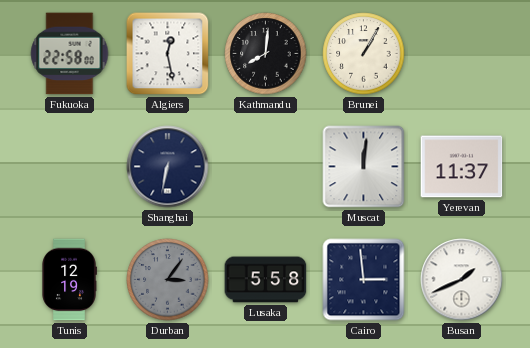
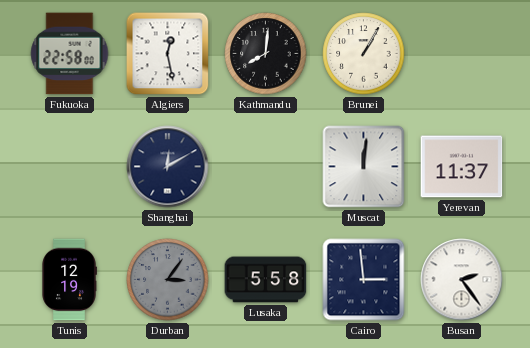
Shanghai: 6:32 -> 12:10 (168, 167)
Busan: 1:41 -> 2:24 (462, 280)
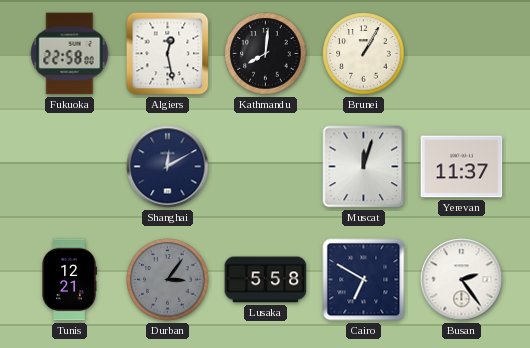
Muscat: 12:01 -> 12:03 (364, 167)
Tunis: 12:19 -> 12:21 (69, 280)
Cairo: 2:59 -> 6:50 (364, 280)
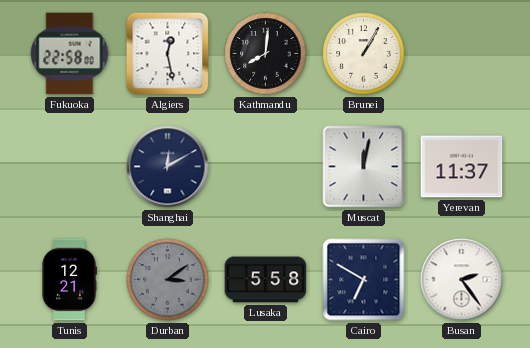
Muscat: 12:03 -> 12:02 (364, 167)
Durban: 3:06 -> 3:09 (168, 280)
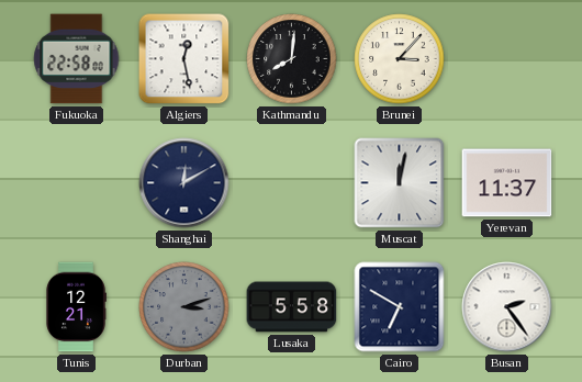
Brunei: 1:05 -> 3:07 (400, 59)
Durban: 3:09 -> 3:12 (184, 307)
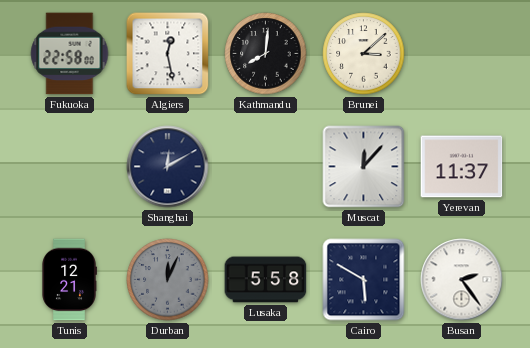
Brunei: 3:07 -> 3:08 (364, 54)
Muscat: 12:02 -> 12:07 (364, 167)
Durban: 3:12 -> 12:04 (168, 280)
Cairo: 6:50 -> 5:50 (364, 280)
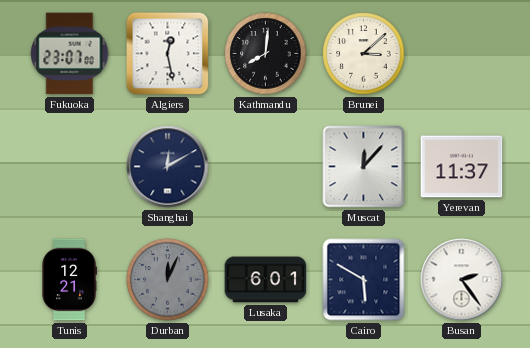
Fukuoka: 22:58 -> 23:07 (70, 54)
Lusaka: 5:58 -> 6:01 (266, 280)
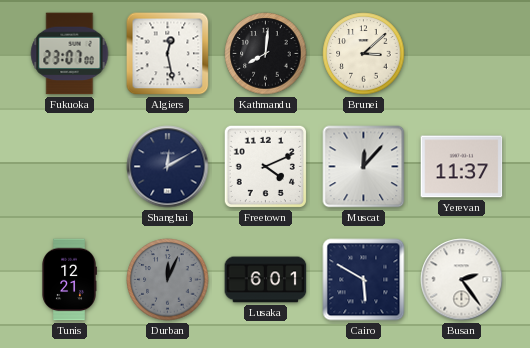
Freetown: none -> 4:11 (265, 166)
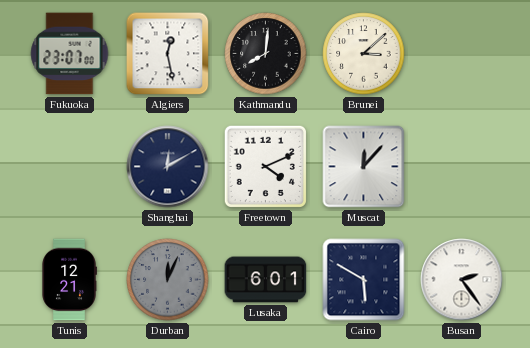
Yerevan: 11:37 -> none (462, 167)
